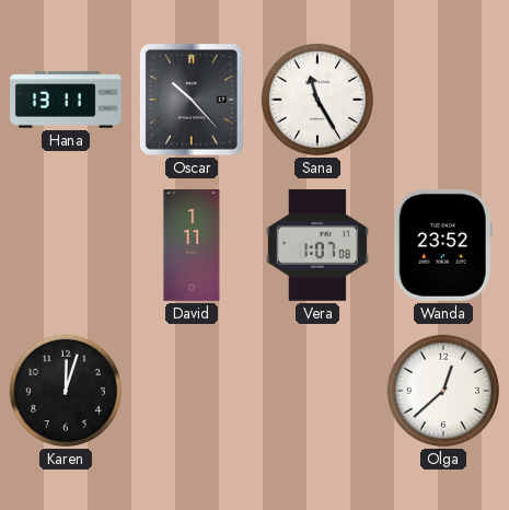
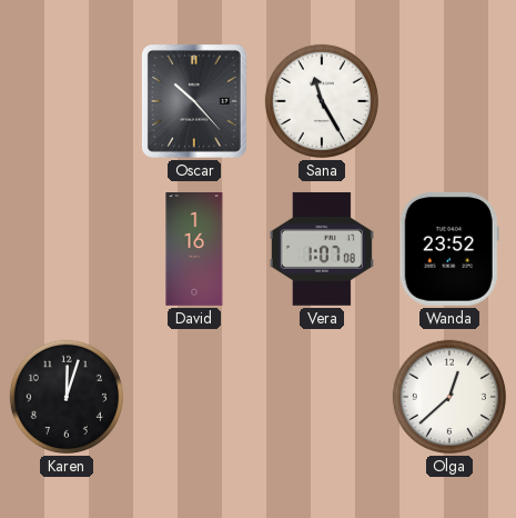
Hana: 13:11 -> none (67, 100)
David: 1:11 -> 1:16 (194, 250)
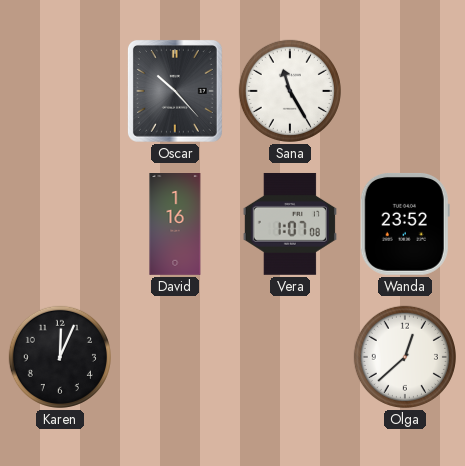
Karen: 12:03 -> 12:04 (60, 357)
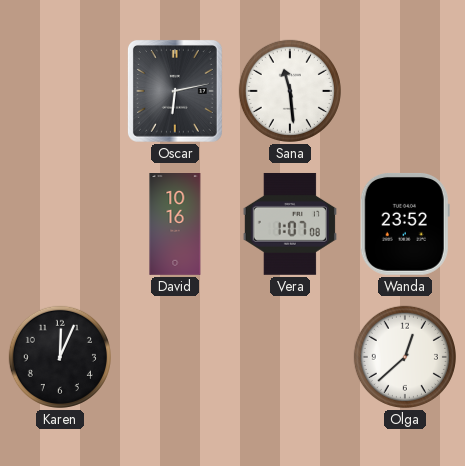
Oscar: 10:23 -> 6:13 (175, 91)
Sana: 11:25 -> 11:29 (290, 91)
David: 1:16 -> 10:16 (175, 225)
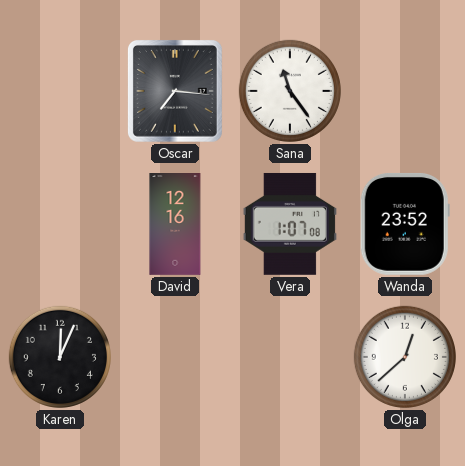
Oscar: 6:13 -> 7:16 (175, 91)
Sana: 11:29 -> 11:24 (290, 91)
David: 10:16 -> 12:16 (175, 225)
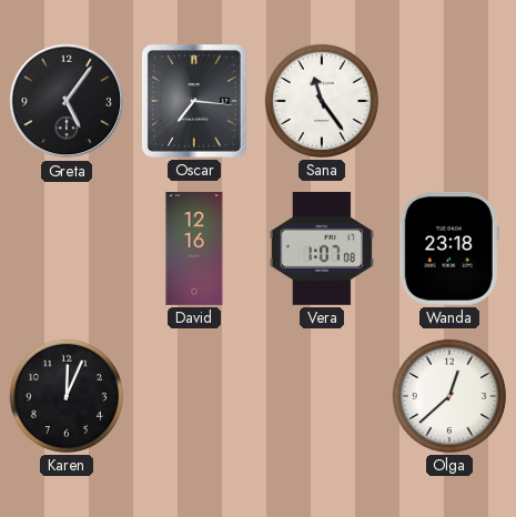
Greta: none -> 5:06 (67, 101)
Wanda: 23:52 -> 23:18 (449, 249)
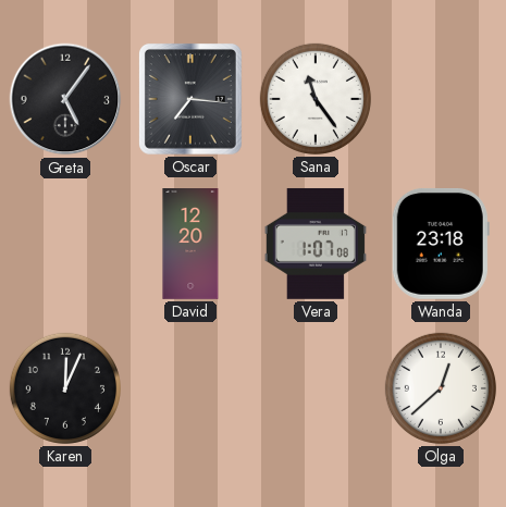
David: 12:16 -> 12:20 (190, 245)
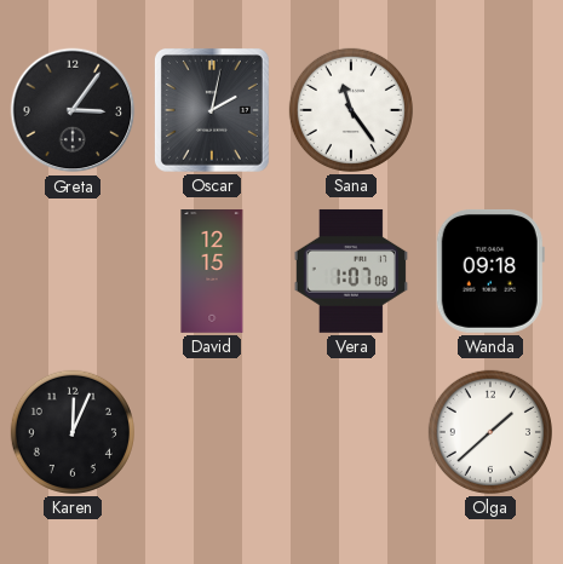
Greta: 5:06 -> 3:06 (73, 110)
Oscar: 7:16 -> 2:02 (212, 110)
David: 12:20 -> 12:15 (212, 272)
Wanda: 23:18 -> 09:18 (490, 271)
Olga: 12:38 -> 1:38 (490, 432)
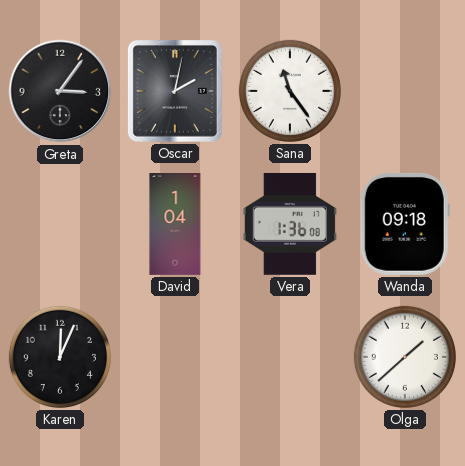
David: 12:15 -> 1:04 (175, 225)
Vera: 1:07 -> 1:36 (290, 224)
